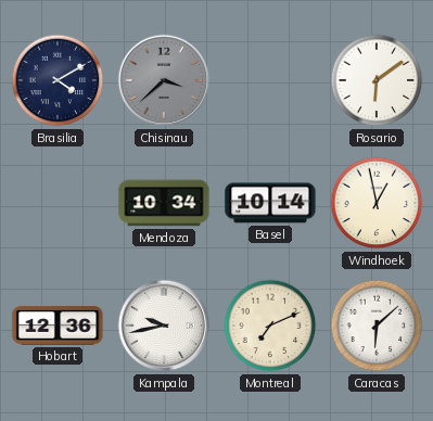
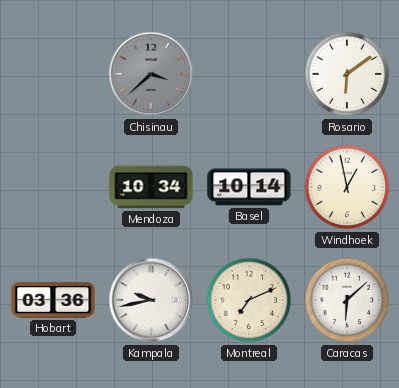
Brasilia: 4:10 -> none (58, 80)
Hobart: 12:36 -> 03:36 (53, 300)
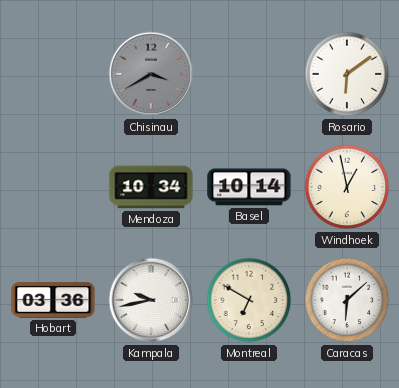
Chisinau: 3:38 -> 3:40 (151, 74)
Montreal: 7:11 -> 6:50 (249, 300)
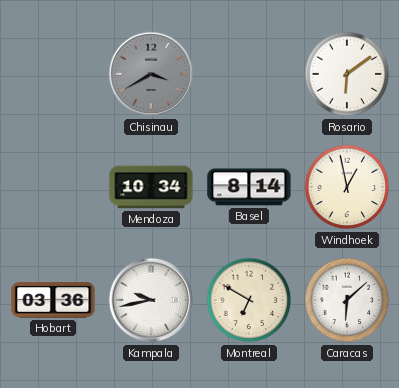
Basel: 10:14 -> 8:14 (249, 187)
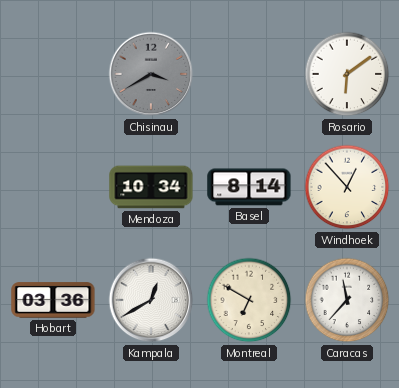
Windhoek: 12:58 -> 12:53 (347, 187)
Kampala: 9:43 -> 12:40 (151, 300)
Caracas: 6:08 -> 11:37 (347, 300)
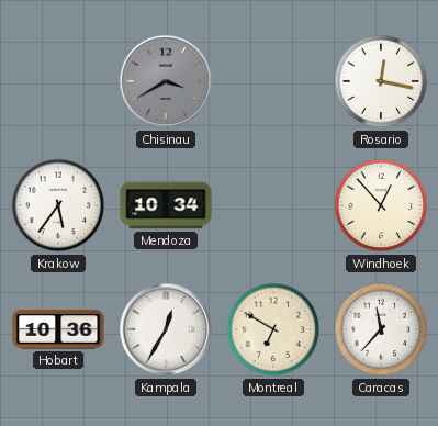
Rosario: 6:09 -> 12:17 (381, 81)
Krakow: none -> 5:36 (58, 205)
Basel: 8:14 -> none (249, 187)
Hobart: 03:36 -> 10:36 (58, 329)
Kampala: 12:40 -> 12:35 (166, 329)
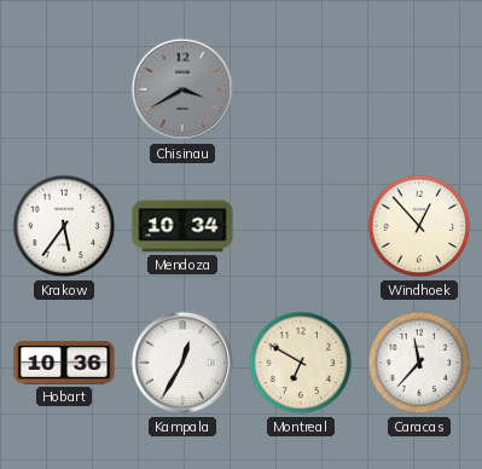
Rosario: 12:17 -> none (381, 81)
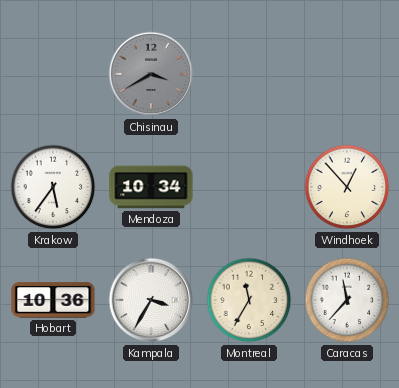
Kampala: 12:35 -> 3:35 (151, 300)
Montreal: 6:50 -> 11:35 (249, 300)
